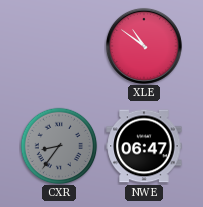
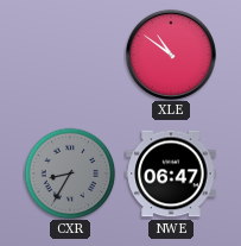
CXR: 8:36 -> 8:35 (70, 174)
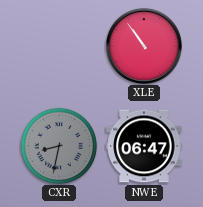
XLE: 10:51 -> 10:54 (144, 46)
CXR: 8:35 -> 8:32 (59, 146)
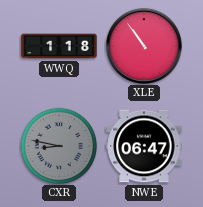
WWQ: none -> 1:18 (59, 46)
CXR: 8:32 -> 8:47 (59, 146)
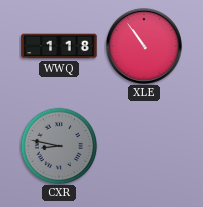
NWE: 06:47 -> none (144, 146)
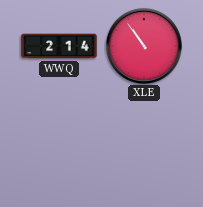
WWQ: 1:18 -> 2:14 (59, 46)
CXR: 8:47 -> none (59, 146)
